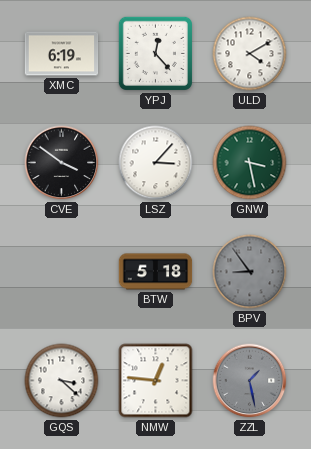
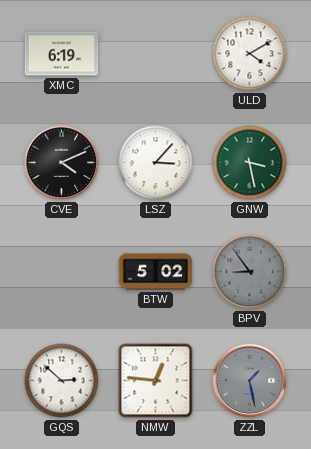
YPJ: 12:23 -> none (155, 53)
CVE: 3:51 -> 4:11 (62, 163)
BTW: 5:18 -> 5:02 (156, 272)
GQS: 3:22 -> 2:52 (62, 381)
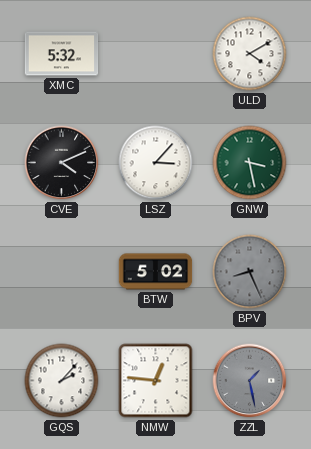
XMC: 6:19 -> 5:32 (62, 54)
BPV: 8:54 -> 8:26 (250, 272)
GQS: 2:52 -> 2:07 (62, 381)
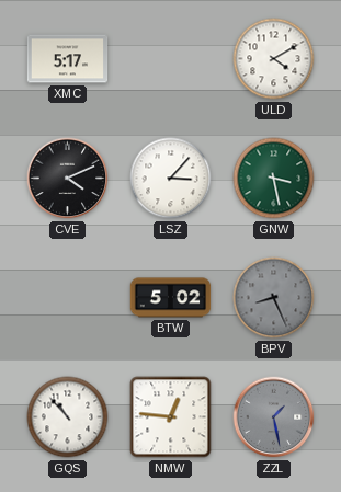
XMC: 5:32 -> 5:17 (68, 59)
GQS: 2:07 -> 10:53 (68, 417)
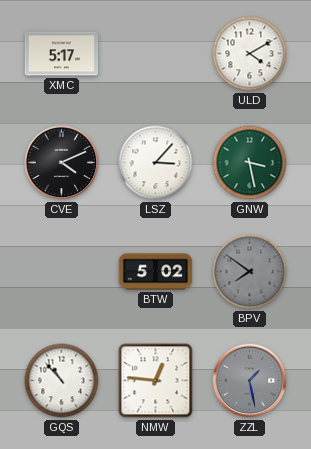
BPV: 8:26 -> 7:51 (250, 272)
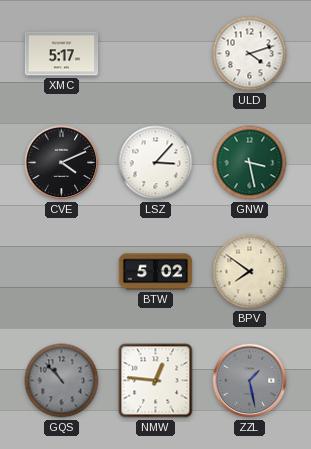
ULD: 4:10 -> 4:12 (250, 54)
BPV dial: grey -> cream (250, 272)
GQS dial: white -> grey (62, 381)
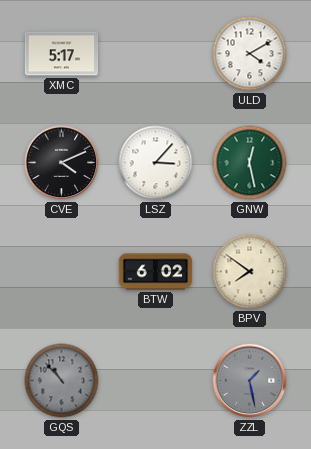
ULD: 4:12 -> 4:10 (250, 54)
GNW: 3:28 -> 12:28 (250, 163)
BTW: 5:02 -> 6:02 (156, 272)
NMW: 12:46 -> none (156, 381)
